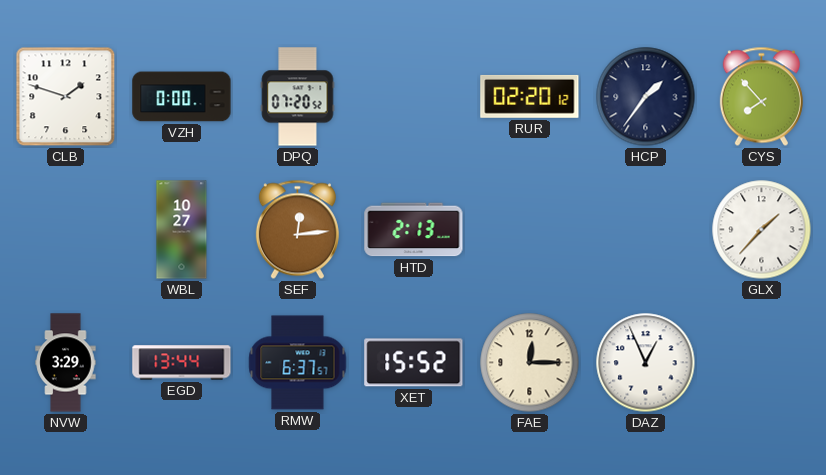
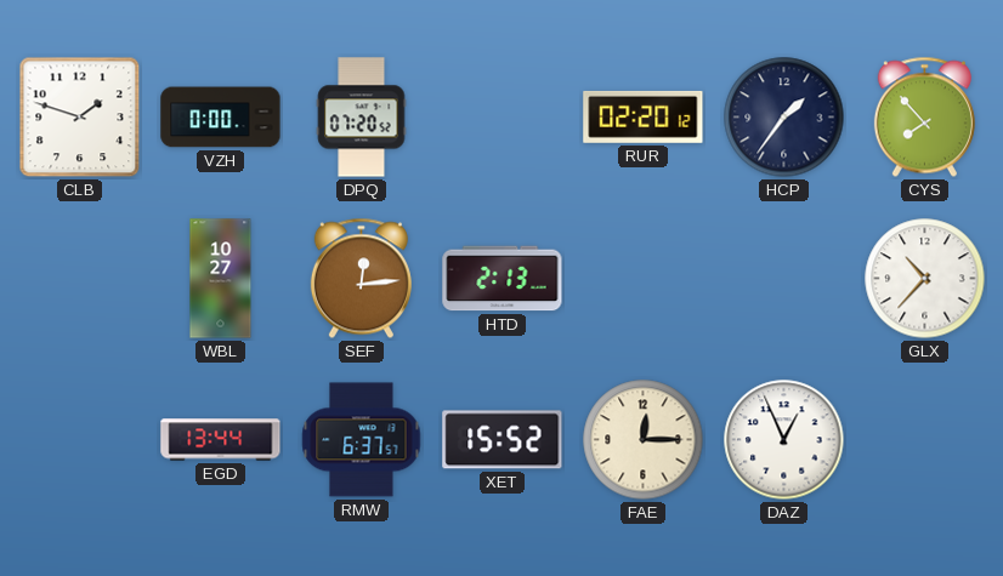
GLX: 1:37 -> 10:37 (925, 279)
NVW: 3:29 -> none (66, 363)
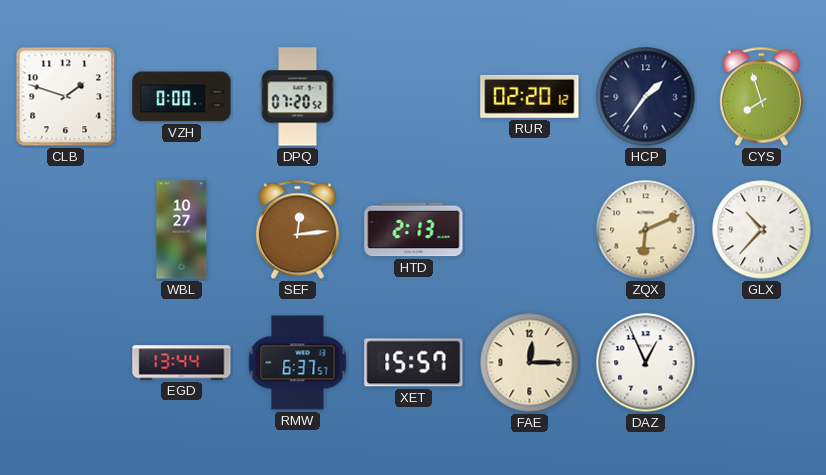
CYS: 7:53 -> 7:57 (761, 97)
ZQX: none -> 6:11 (646, 230)
XET: 15:52 -> 15:57 (414, 363)
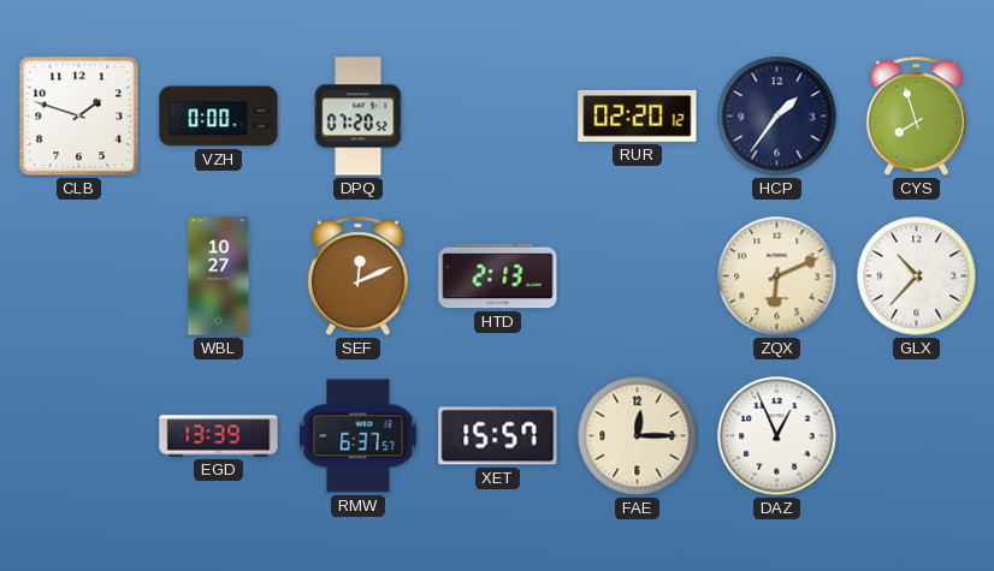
SEF: 12:14 -> 12:11 (357, 276)
EGD: 13:44 -> 13:39 (219, 436)
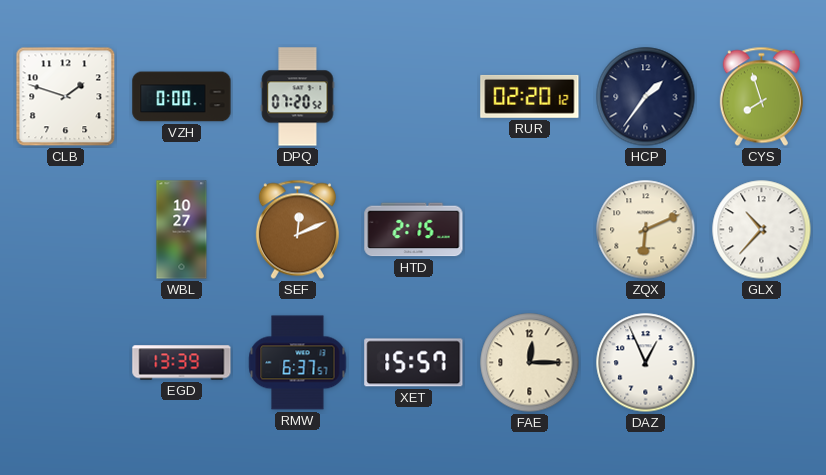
HTD: 2:13 -> 2:15 (414, 230)
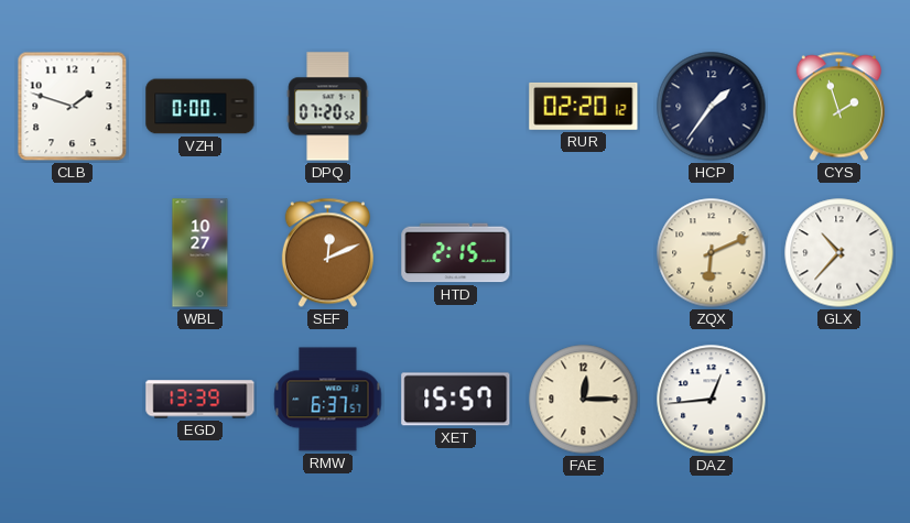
CYS: 7:57 -> 1:57 (838, 107)
DAZ: 12:56 -> 12:44 (712, 400)
